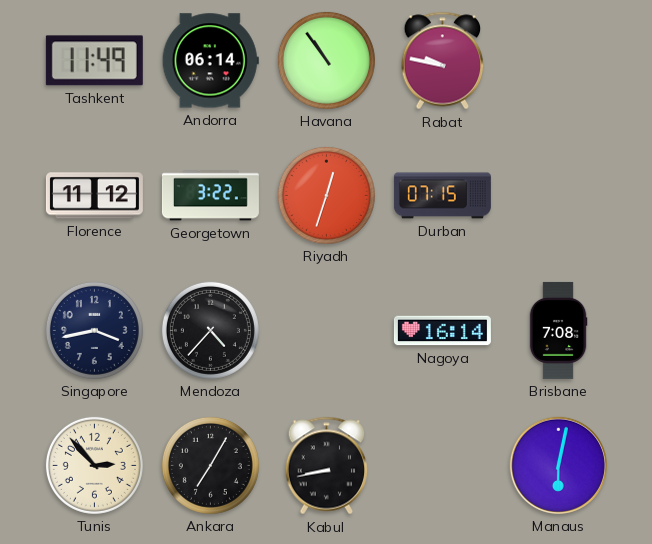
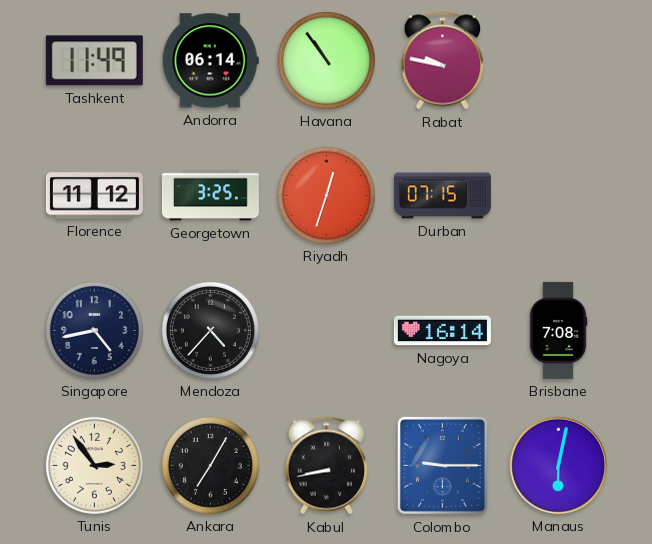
Georgetown: 3:22 -> 3:25 (210, 196)
Singapore: 3:43 -> 4:43 (94, 330)
Tunis: 2:53 -> 2:54 (94, 465)
Colombo: none -> 9:15 (442, 465)
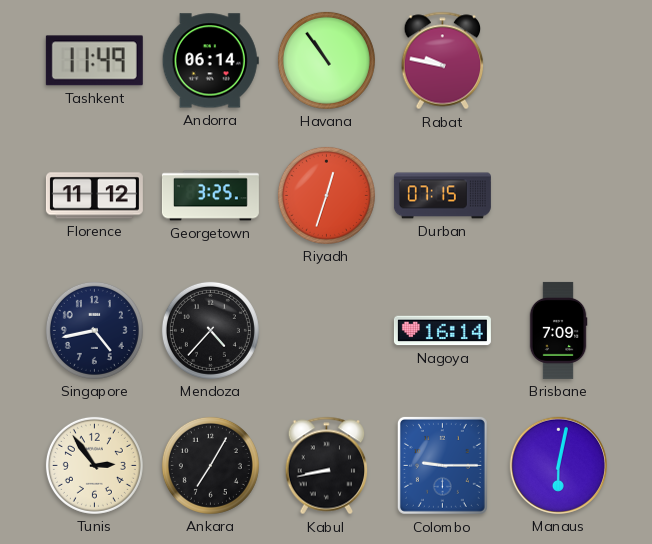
Brisbane: 7:08 -> 7:09 (558, 330)
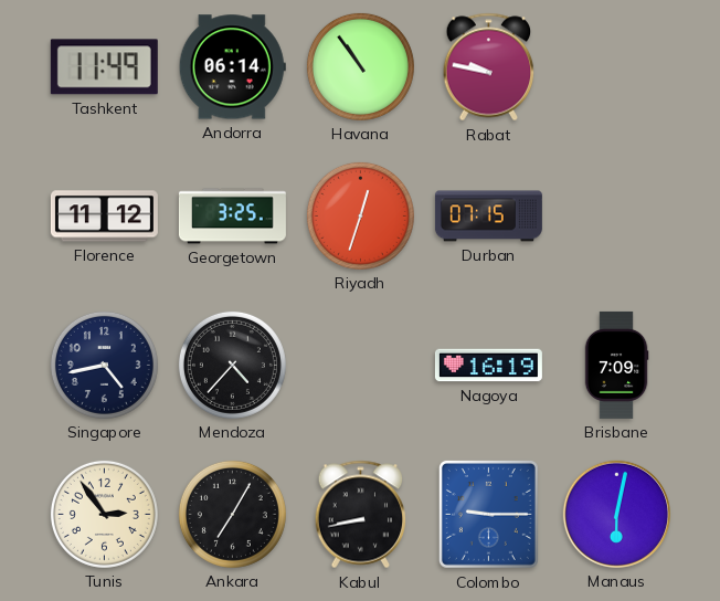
Nagoya: 16:14 -> 16:19 (488, 366)
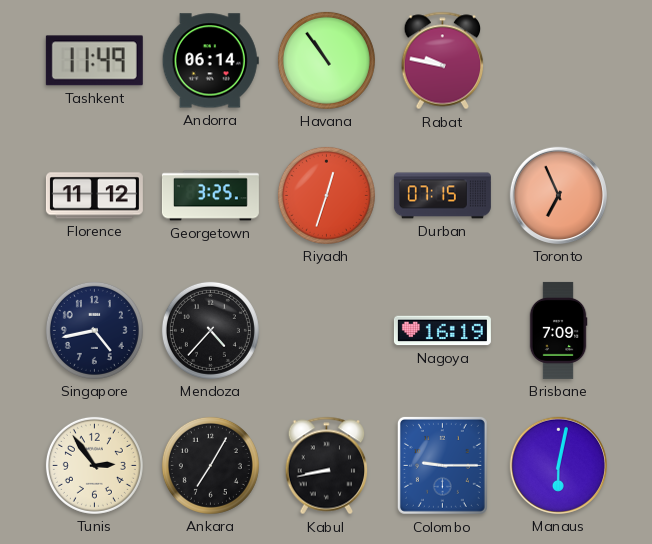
Toronto: none -> 6:56 (558, 195)
